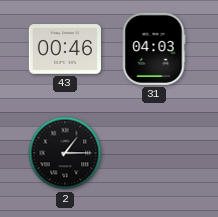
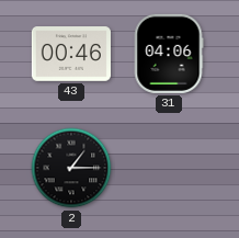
31: 04:03 -> 04:06 (169, 54)
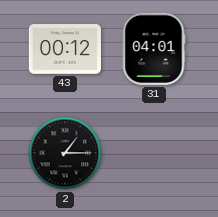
43: 00:46 -> 00:12 (65, 49)
31: 04:06 -> 04:01 (154, 49)
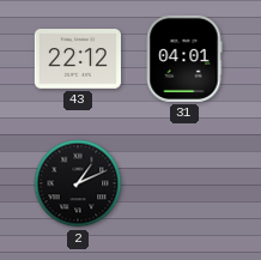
43: 00:12 -> 22:12 (78, 59)
2: 1:15 -> 1:11 (78, 183)
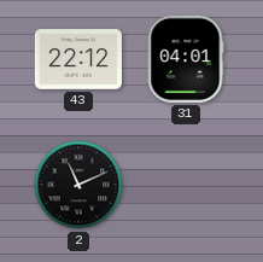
2: 1:11 -> 11:11 (78, 185)
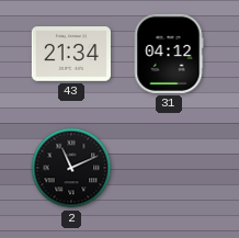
43: 22:12 -> 21:34 (71, 54)
31: 04:01 -> 04:12 (169, 54)
